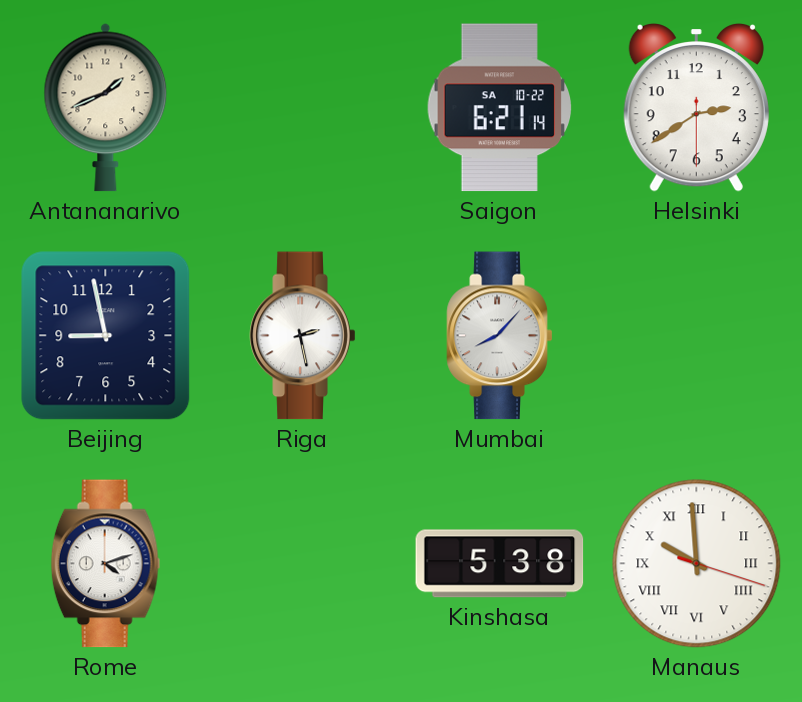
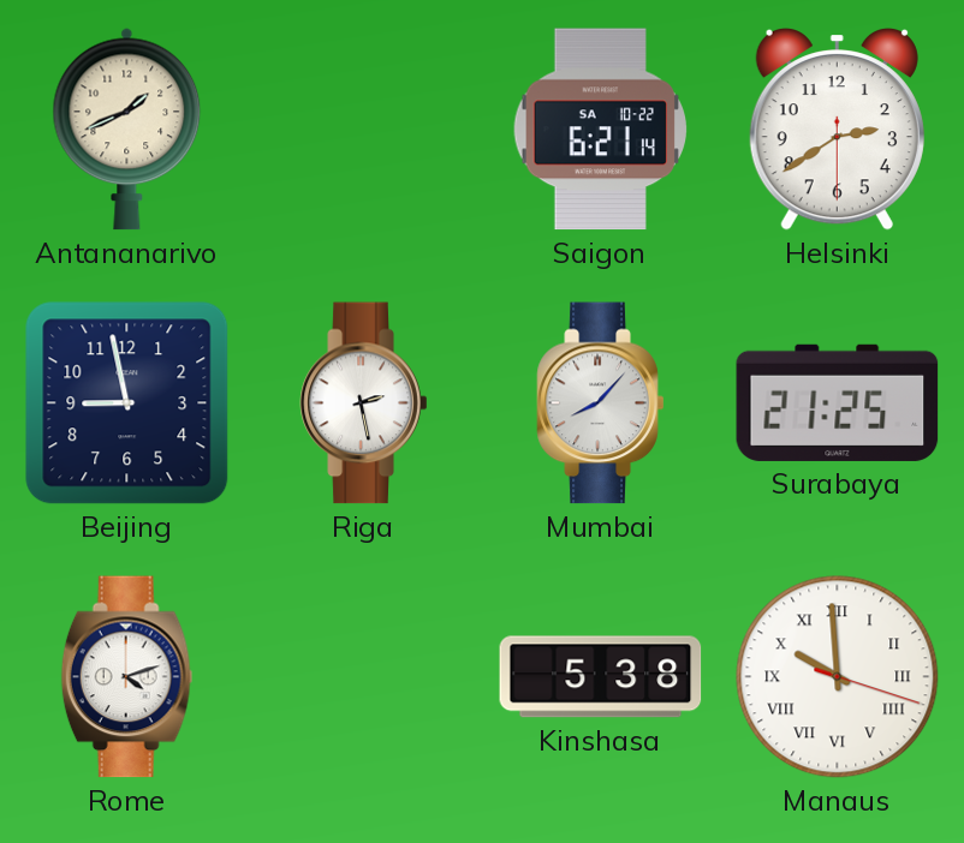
Surabaya: none -> 21:25 (838, 402)
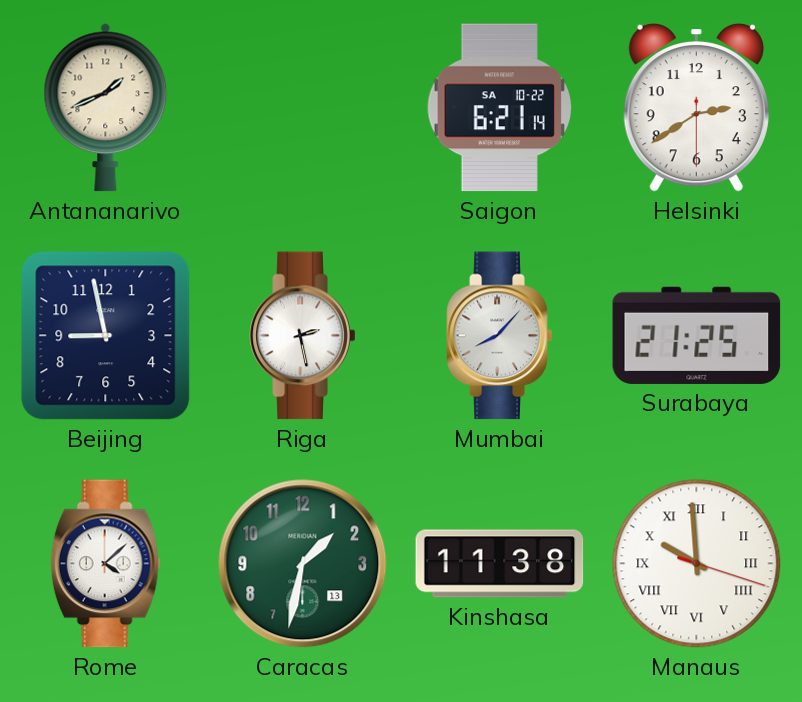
Rome: 4:12 -> 4:08 (106, 564)
Caracas: none -> 1:32 (303, 564)
Kinshasa: 5:38 -> 11:38 (500, 564)
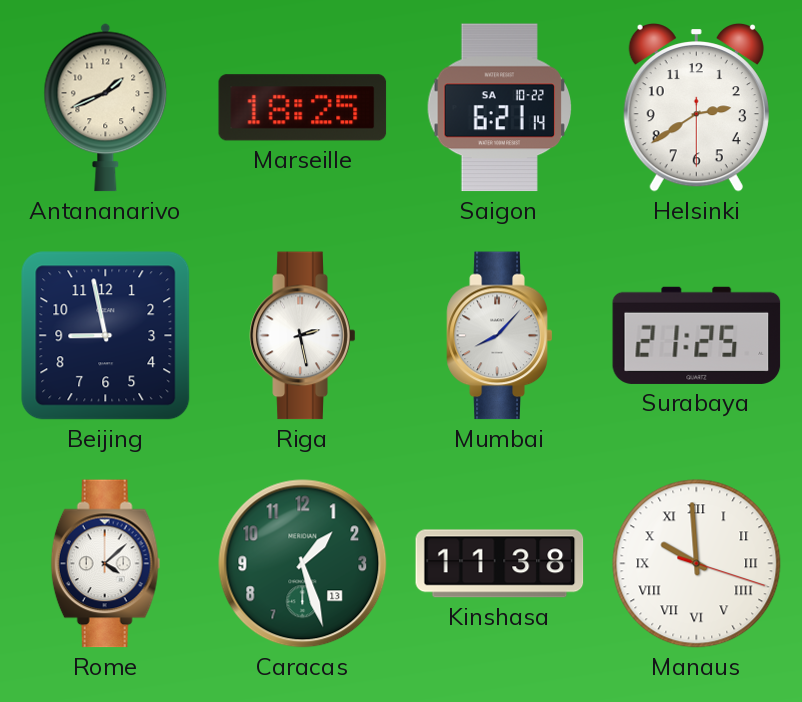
Marseille: none -> 18:25 (303, 108)
Caracas: 1:32 -> 1:27 (303, 564)
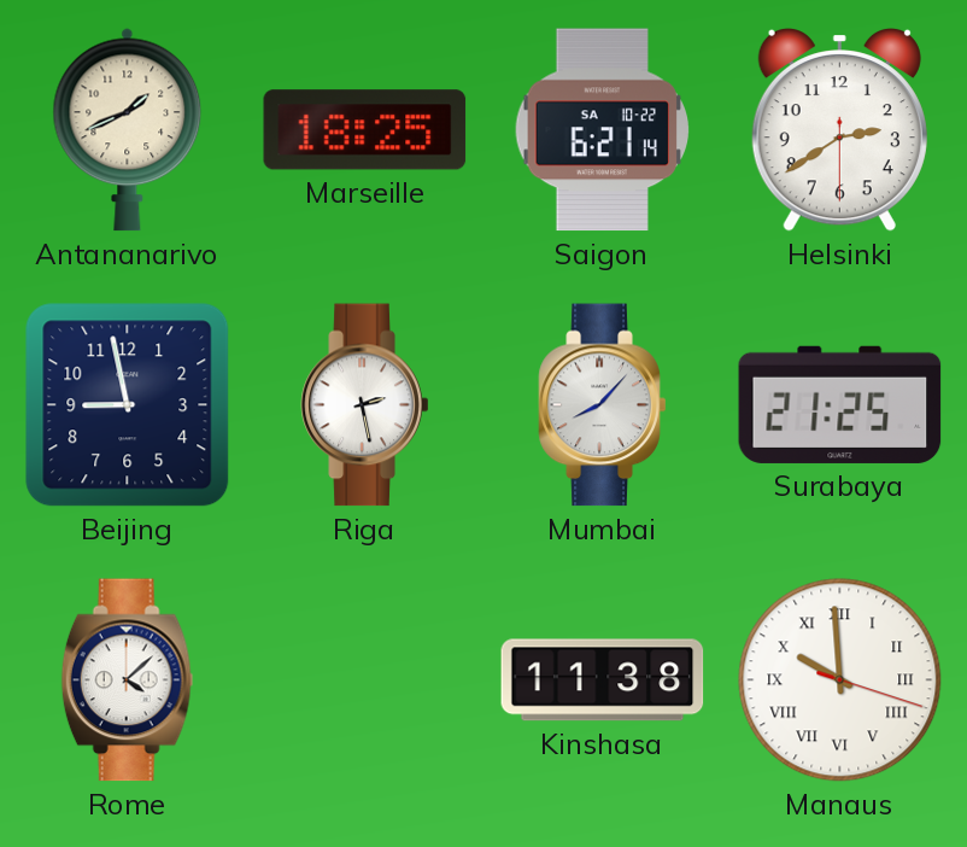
Caracas: 1:27 -> none (303, 564)
